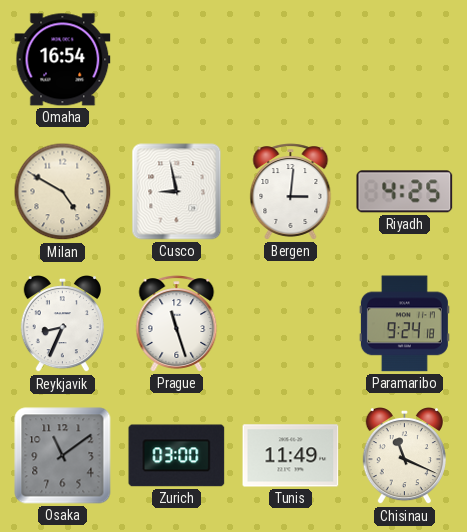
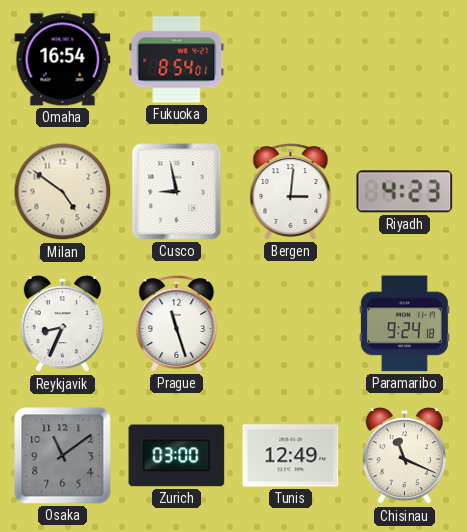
Fukuoka: none -> 8:54 (177, 60)
Milan: 4:50 -> 4:51 (63, 192)
Riyadh: 4:25 -> 4:23 (405, 192)
Tunis: 11:49 -> 12:49 (291, 456)
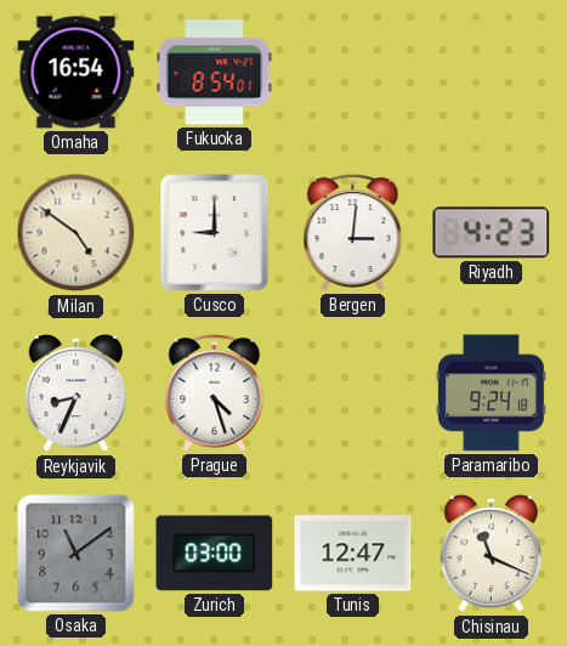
Cusco: 8:58 -> 9:00 (215, 233)
Prague: 11:27 -> 4:27 (215, 393)
Tunis: 12:49 -> 12:47 (353, 554)
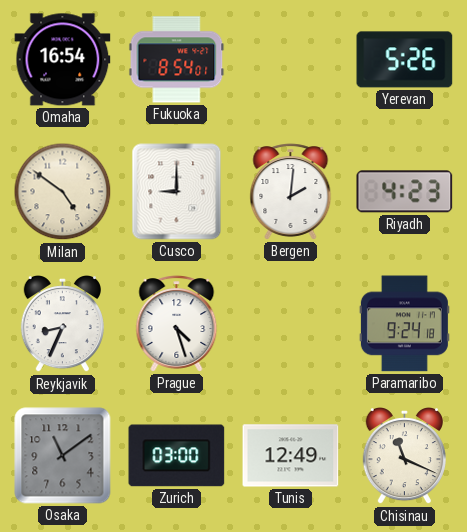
Yerevan: none -> 5:26 (405, 60)
Bergen: 3:01 -> 2:01 (291, 192)
Tunis: 12:47 -> 12:49 (291, 456)
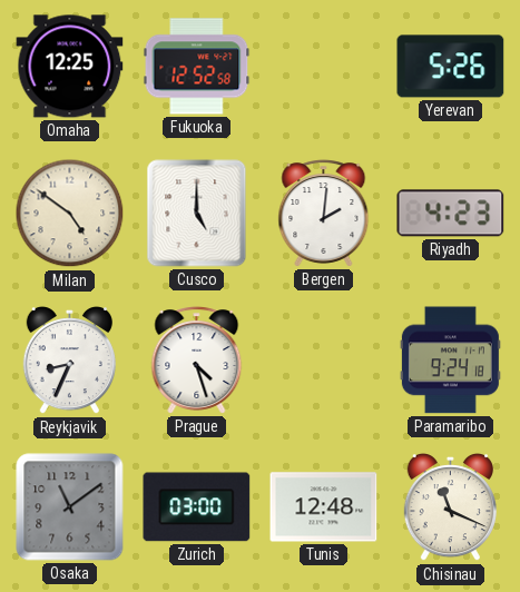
Omaha: 16:54 -> 12:25 (70, 67)
Fukuoka: 8:54 -> 12:52 (197, 67)
Cusco: 9:00 -> 5:00 (197, 214)
Tunis: 12:49 -> 12:48 (324, 507)
